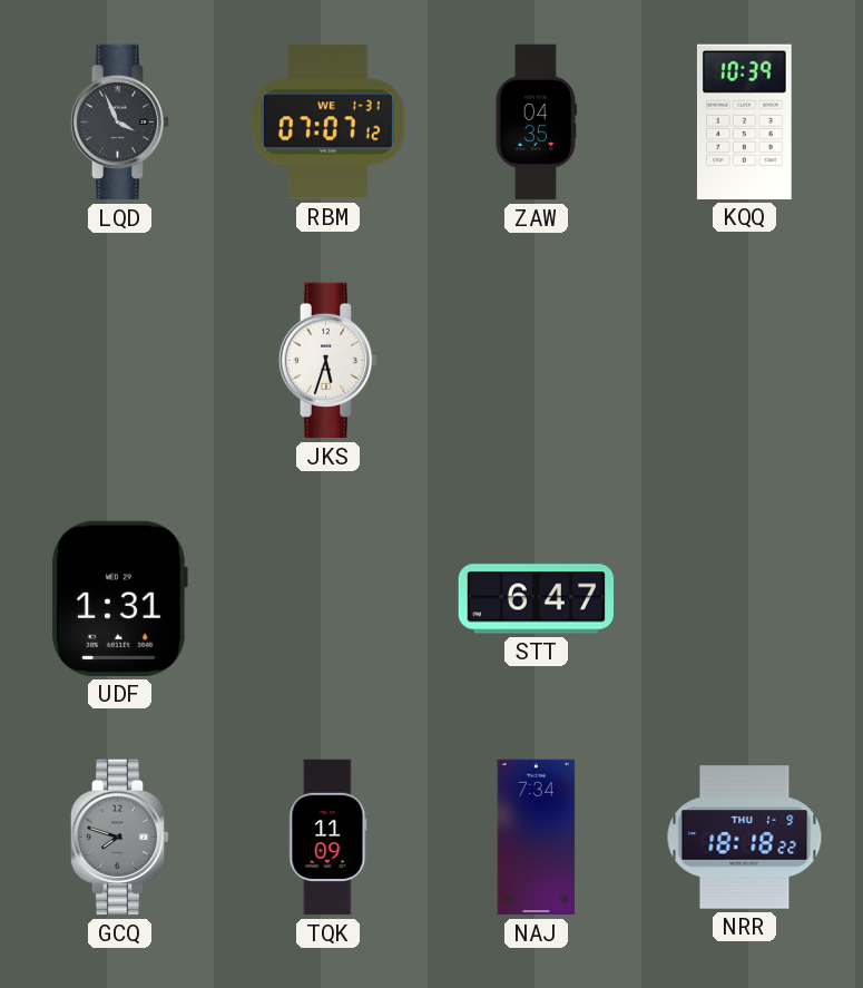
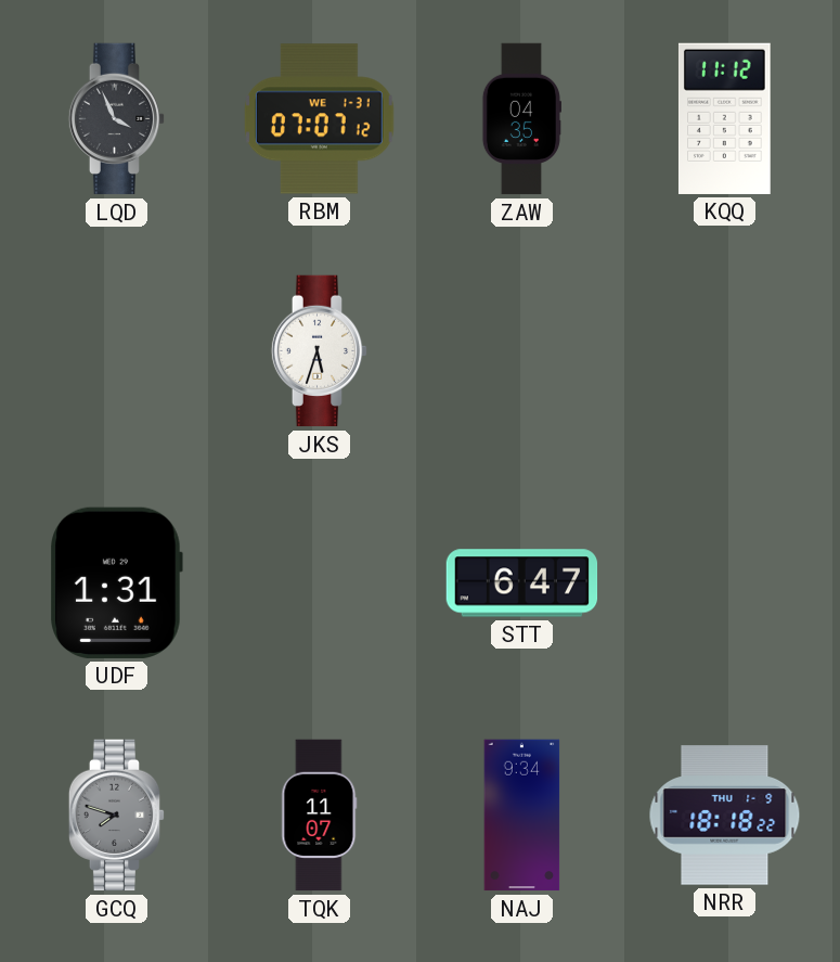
KQQ: 10:39 -> 11:12 (725, 118)
TQK: 11:09 -> 11:07 (320, 816)
NAJ: 7:34 -> 9:34 (522, 816)
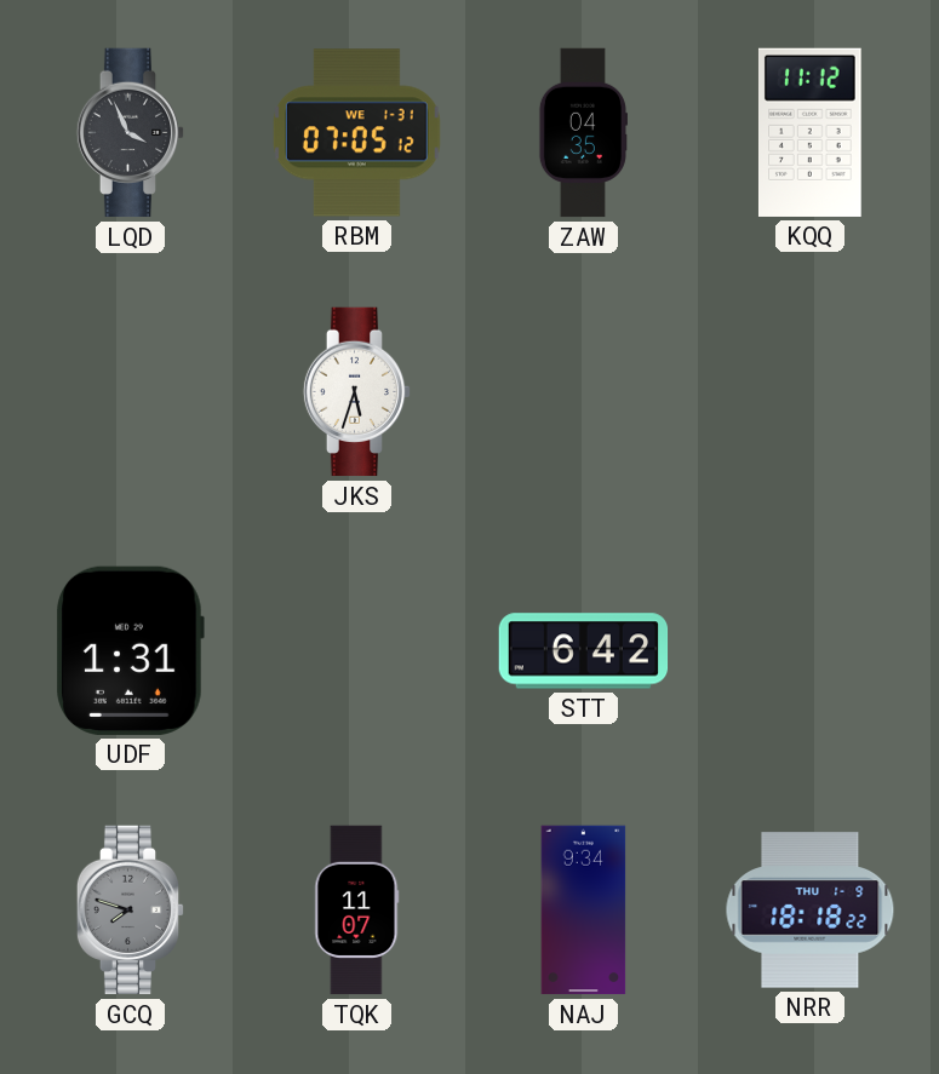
RBM: 07:07 -> 07:05 (356, 133)
STT: 6:47 -> 6:42 (584, 651)
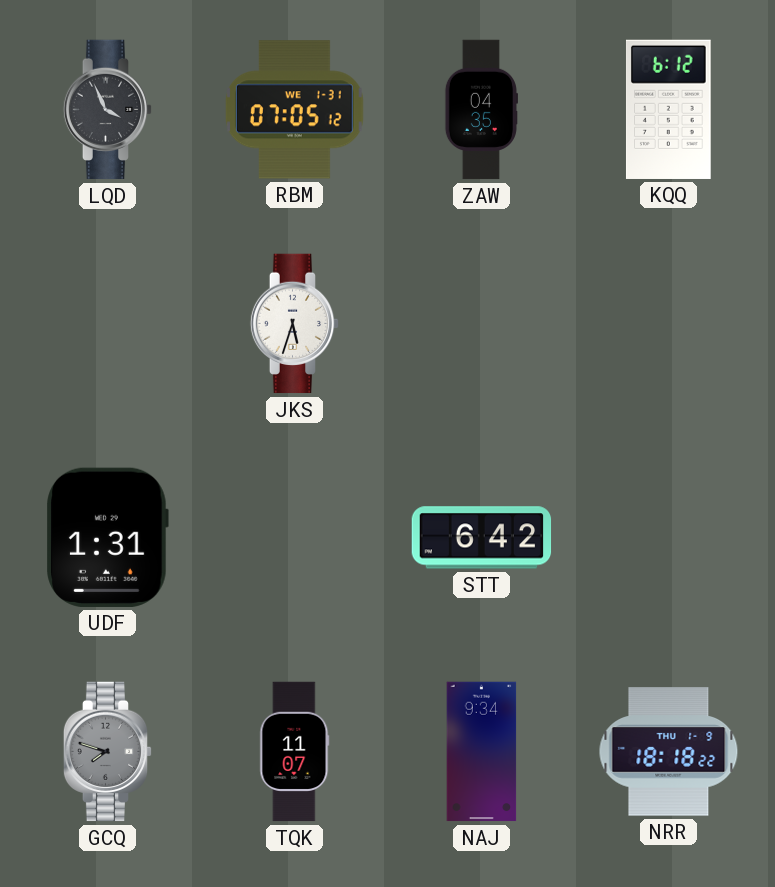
KQQ: 11:12 -> 6:12 (669, 109)
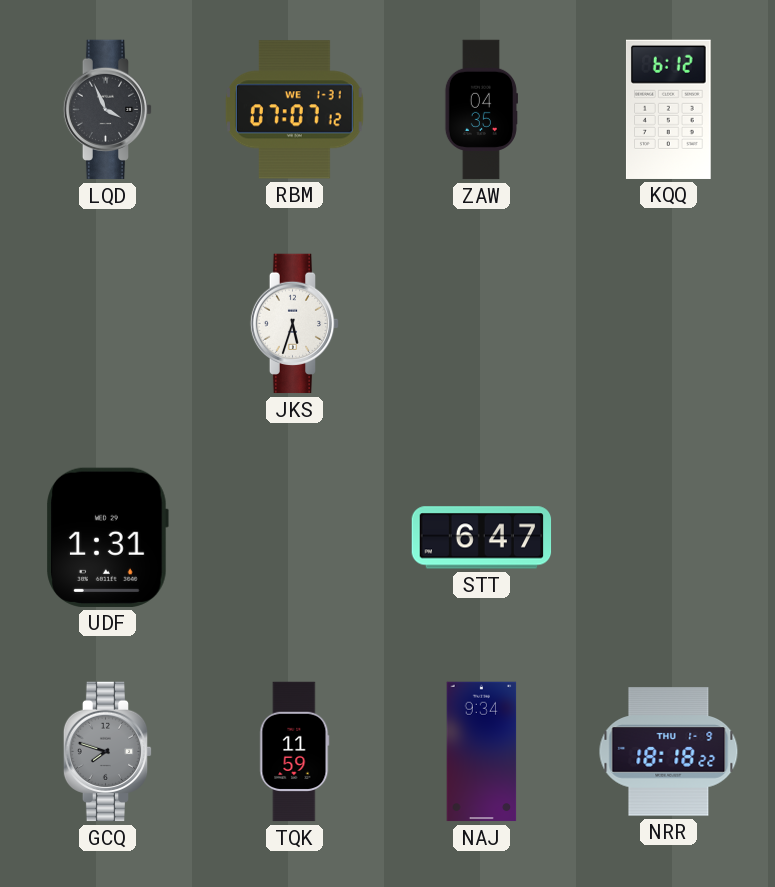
RBM: 07:05 -> 07:07 (294, 110)
STT: 6:42 -> 6:47 (482, 538)
TQK: 11:07 -> 11:59 (295, 752)
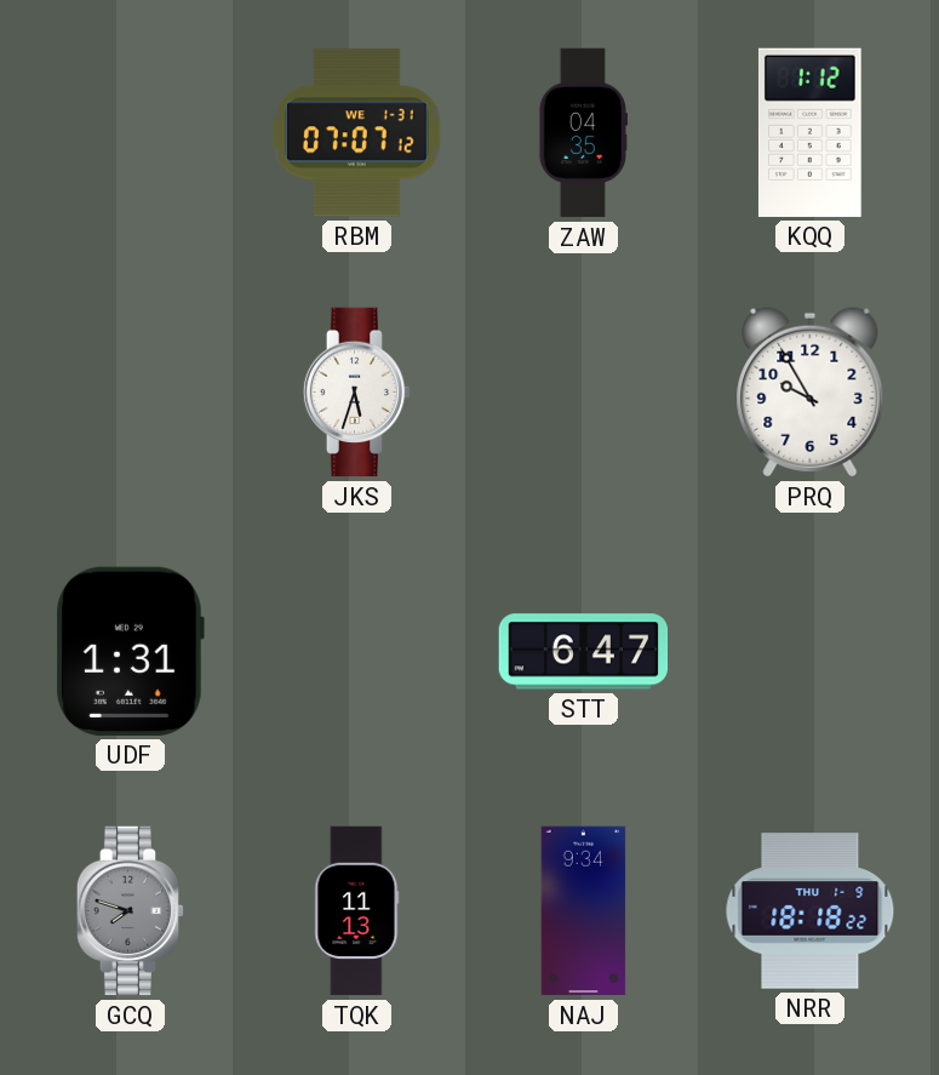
LQD: 3:56 -> none (108, 110)
KQQ: 6:12 -> 1:12 (811, 132)
PRQ: none -> 9:55 (811, 393)
TQK: 11:59 -> 11:13 (357, 911)
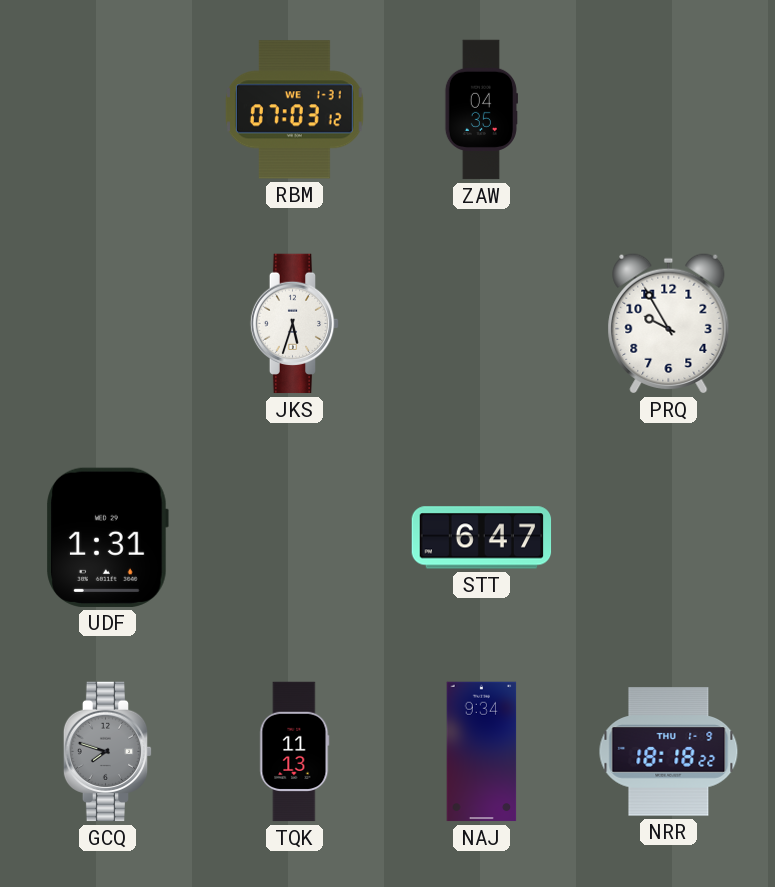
RBM: 07:07 -> 07:03 (294, 110)
KQQ: 1:12 -> none (811, 132)
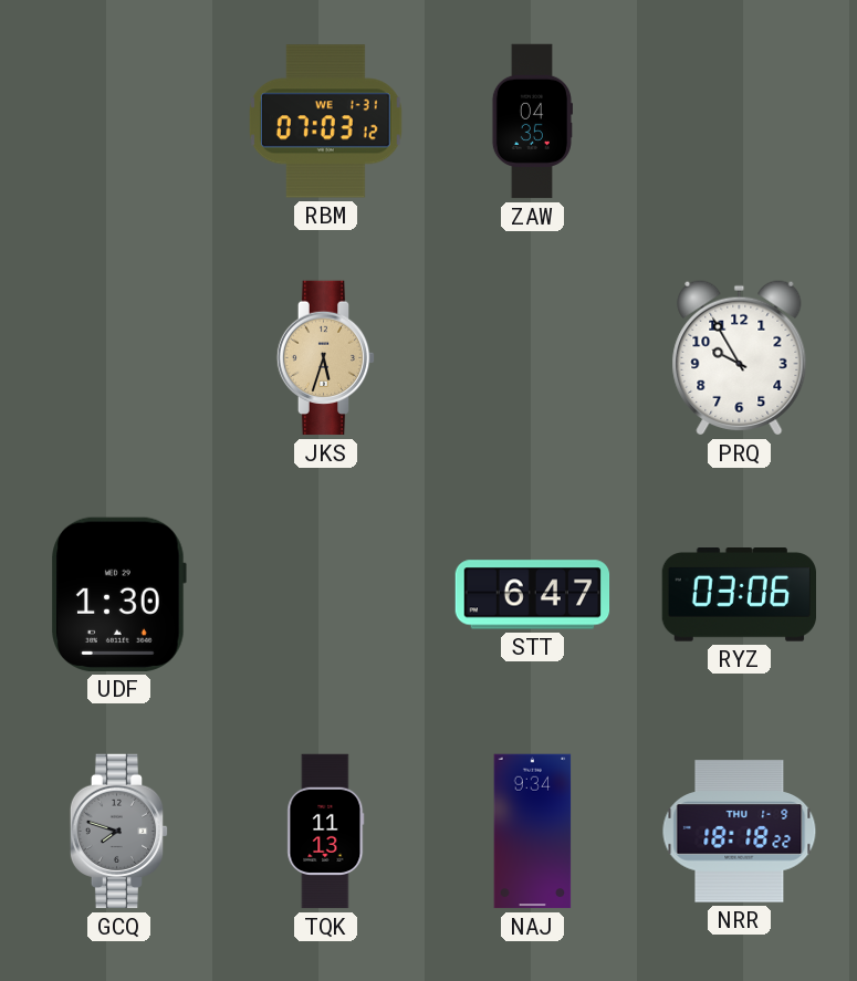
JKS dial: white -> champagne (326, 358)
UDF: 1:31 -> 1:30 (118, 594)
RYZ: none -> 03:06 (739, 595)
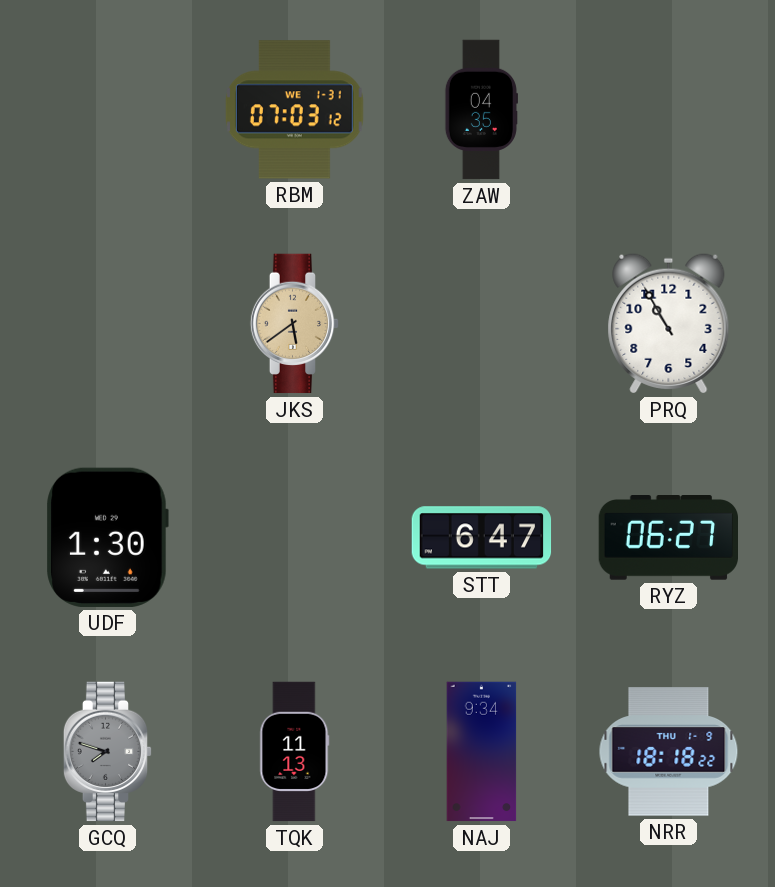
JKS: 5:33 -> 5:39 (295, 324)
PRQ: 9:55 -> 10:55 (669, 324)
RYZ: 03:06 -> 06:27 (668, 538)
